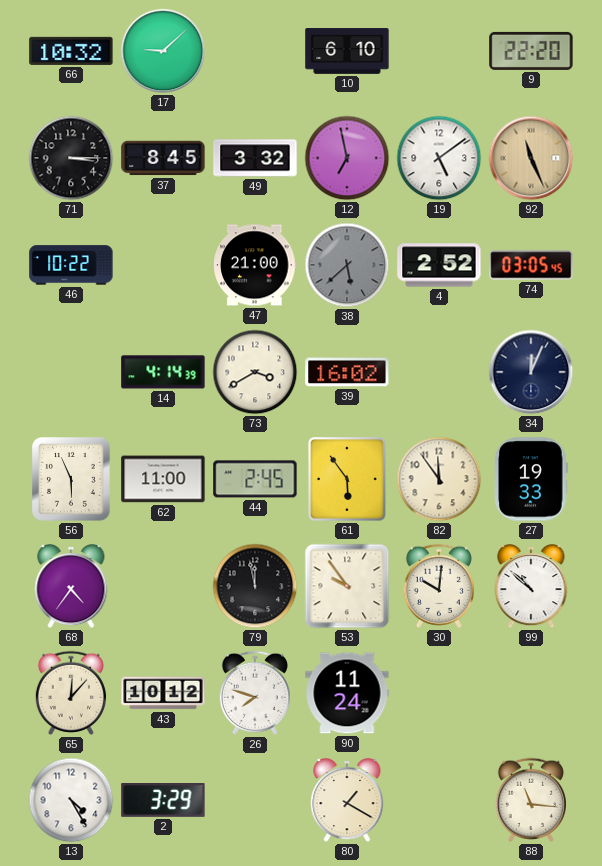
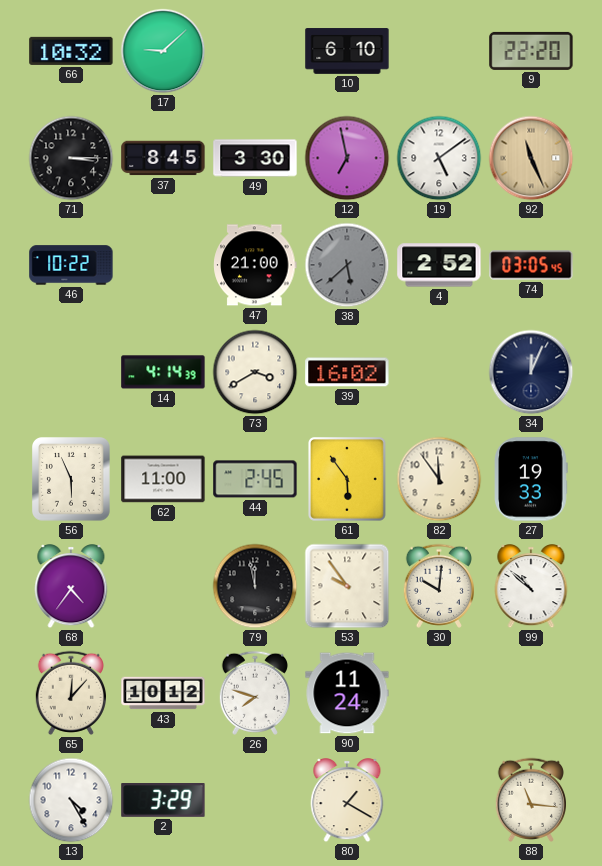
49: 3:32 -> 3:30 (255, 158)
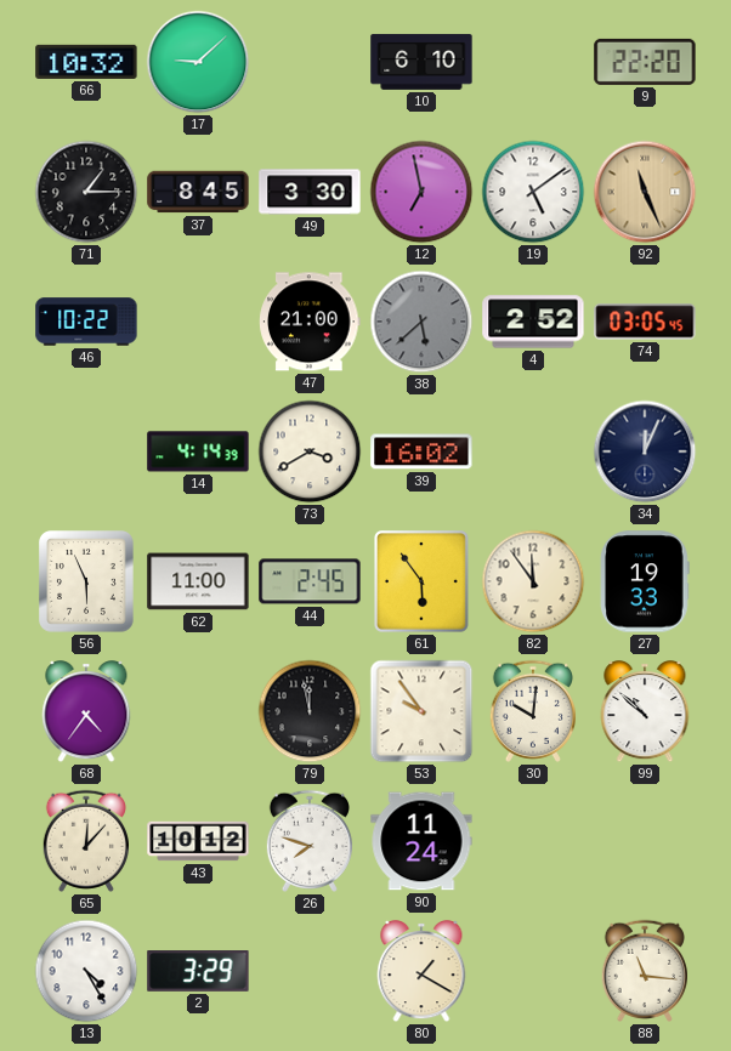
71: 3:15 -> 1:15 (86, 192)
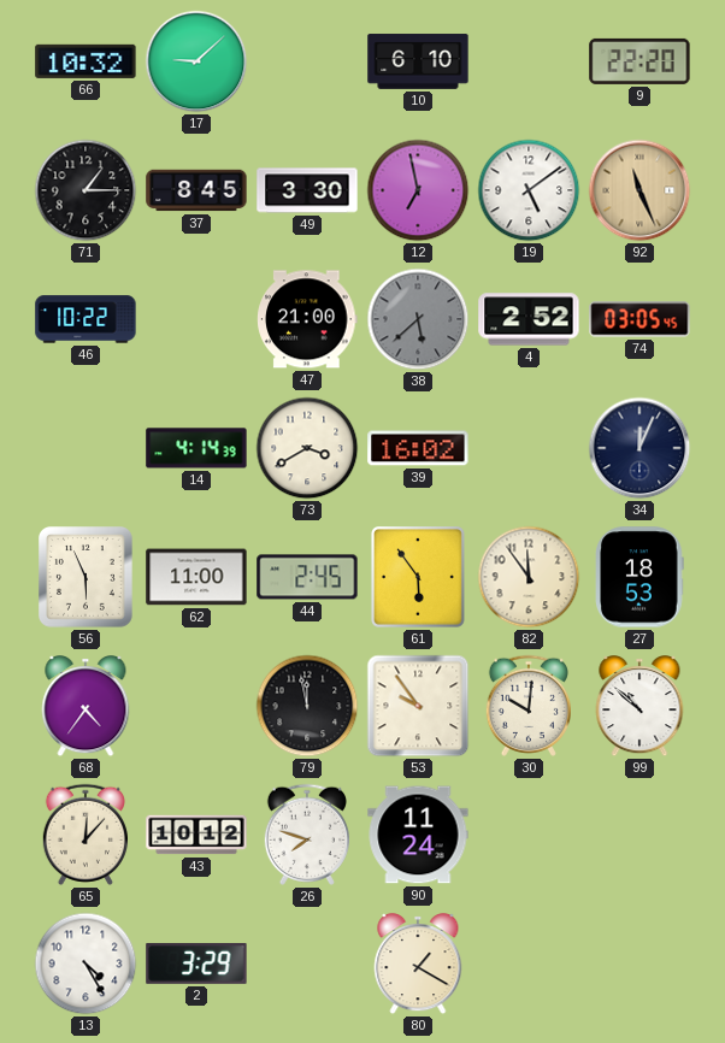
27: 19:33 -> 18:53 (639, 577)
88: 11:16 -> none (644, 971)
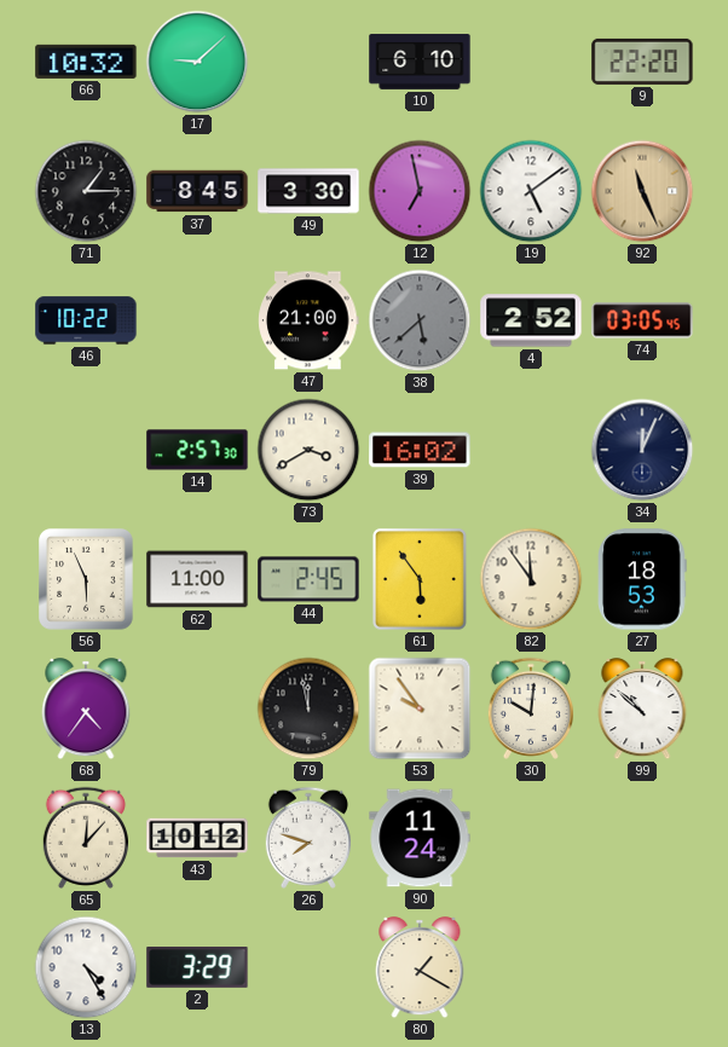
14: 4:14 -> 2:57 (197, 450)
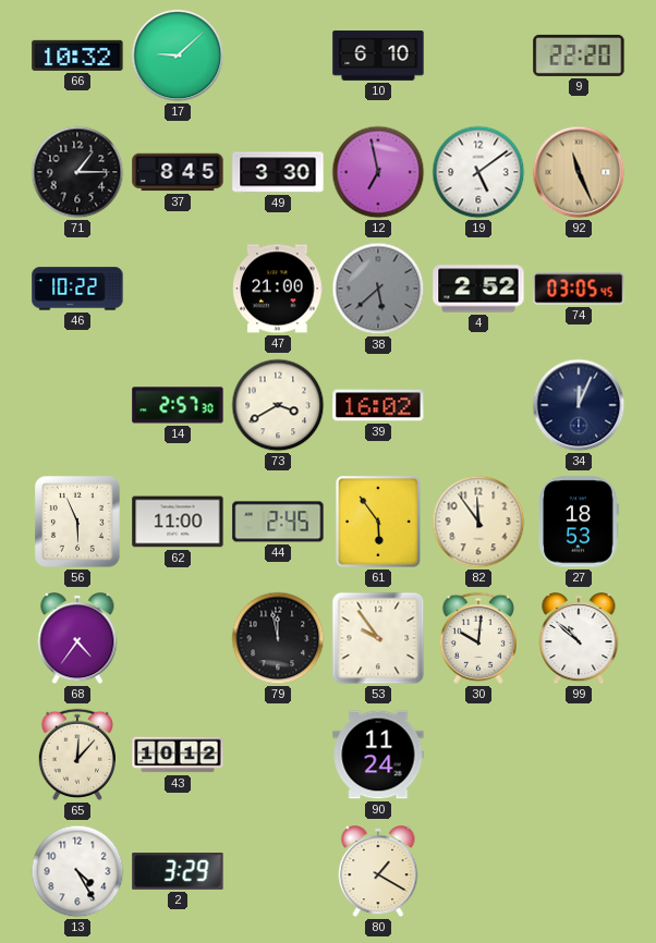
26: 7:48 -> none (307, 838)
